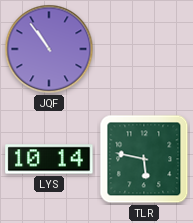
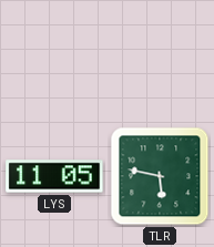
JQF: 10:54 -> none (49, 49)
LYS: 10:14 -> 11:05 (54, 176)
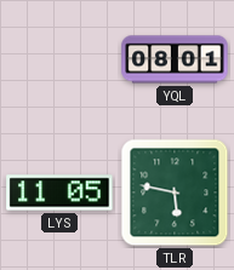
YQL: none -> 08:01 (175, 59)
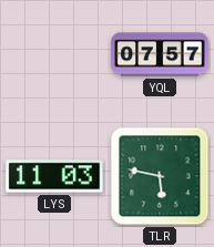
YQL: 08:01 -> 07:57 (160, 54)
LYS: 11:05 -> 11:03 (54, 176)
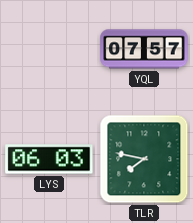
LYS: 11:03 -> 06:03 (49, 159)
TLR: 5:47 -> 7:47 (144, 159)
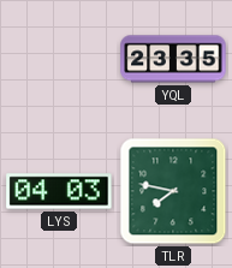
YQL: 07:57 -> 23:35 (173, 59)
LYS: 06:03 -> 04:03 (59, 191)
